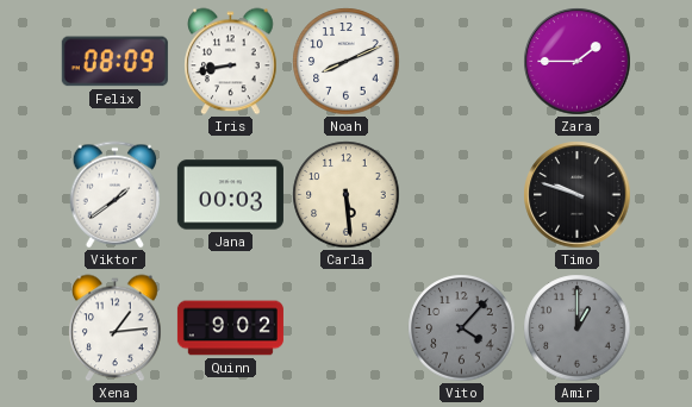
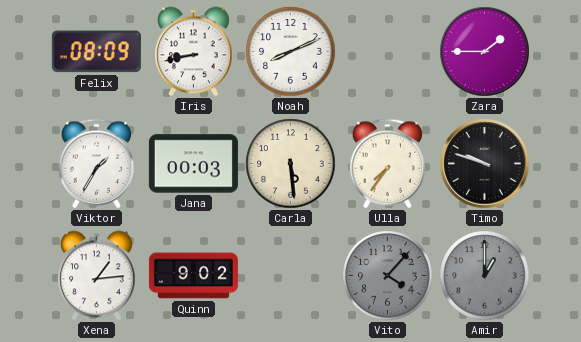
Viktor: 1:39 -> 1:35 (97, 164)
Ulla: none -> 7:36 (388, 164)
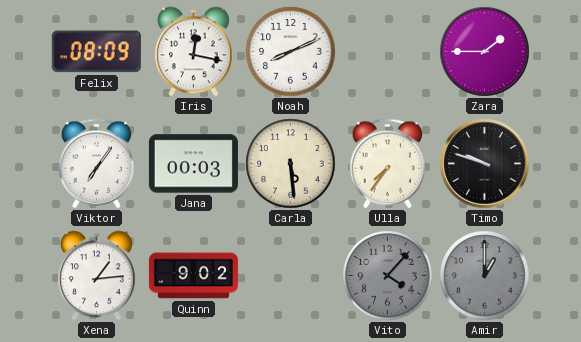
Iris: 8:43 -> 12:17 (194, 52)
Viktor: 1:35 -> 7:06 (97, 164)
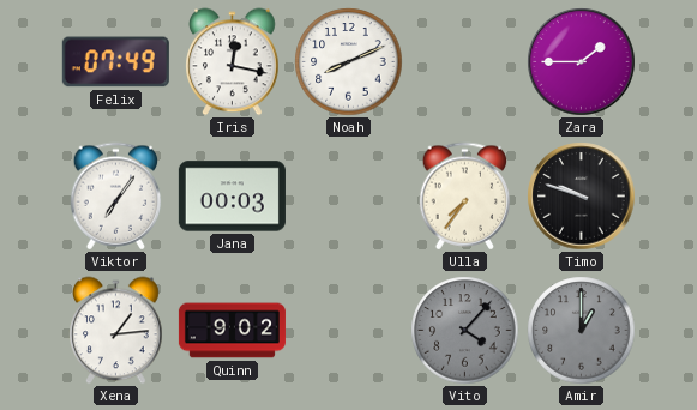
Felix: 08:09 -> 07:49 (115, 62)
Carla: 5:29 -> none (291, 164)
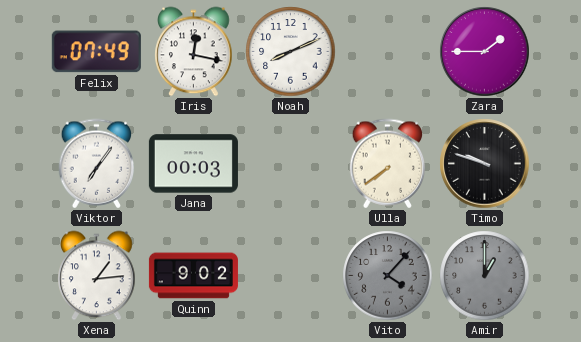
Ulla: 7:36 -> 7:39 (388, 164)
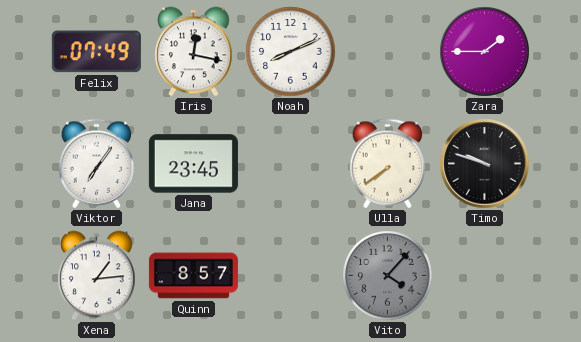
Jana: 00:03 -> 23:45 (193, 164)
Quinn: 9:02 -> 8:57 (193, 276)
Amir: 1:00 -> none (485, 276)
